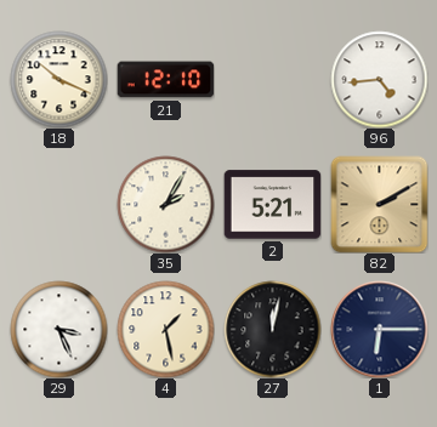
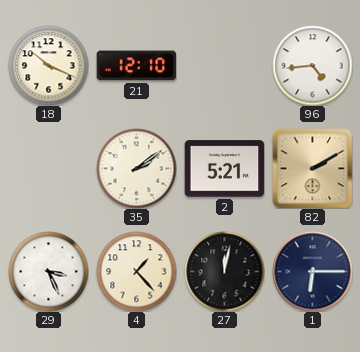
35: 2:05 -> 2:09 (136, 168)
4: 1:28 -> 1:23 (136, 271)
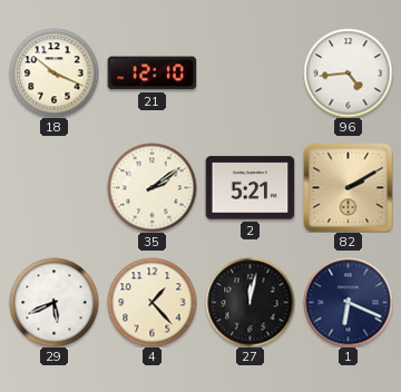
29: 3:26 -> 5:41 (53, 302)
1: 6:15 -> 6:19 (348, 302)
